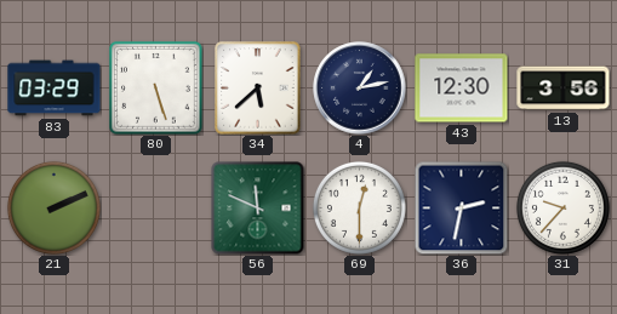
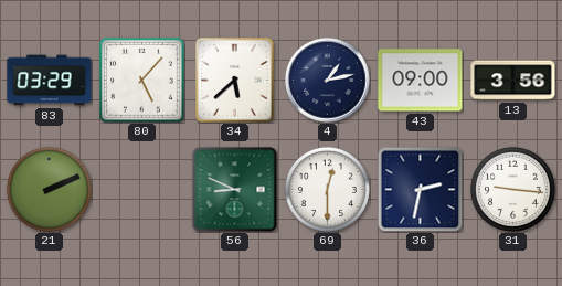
80: 5:27 -> 5:07 (142, 81)
43: 12:30 -> 09:00 (421, 81)
56: 11:49 -> 8:49 (235, 190)
31: 9:37 -> 9:16 (512, 189)
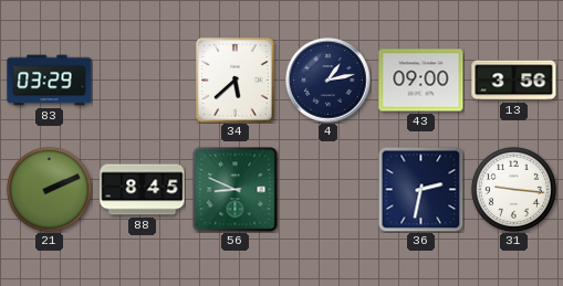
80: 5:07 -> none (142, 81)
88: none -> 8:45 (143, 190)
69: 12:30 -> none (327, 189)
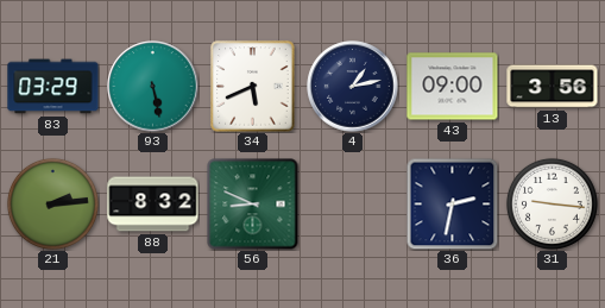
93: none -> 5:28 (153, 87)
34: 5:38 -> 5:41 (253, 87)
21: 2:11 -> 2:14 (52, 203)
88: 8:45 -> 8:32 (153, 205)
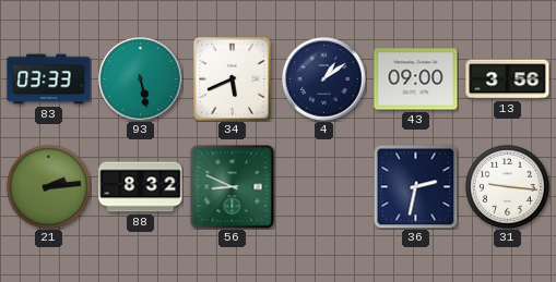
83: 03:29 -> 03:33 (49, 79)
4: 1:13 -> 1:09 (324, 79)
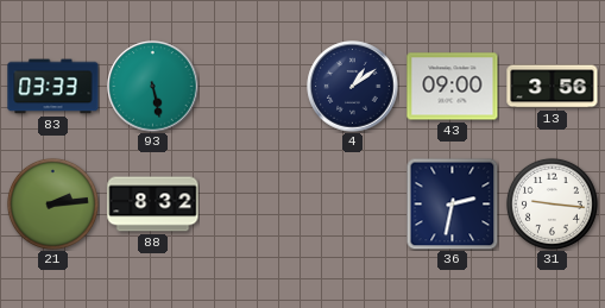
34: 5:41 -> none (233, 79)
56: 8:49 -> none (233, 187)
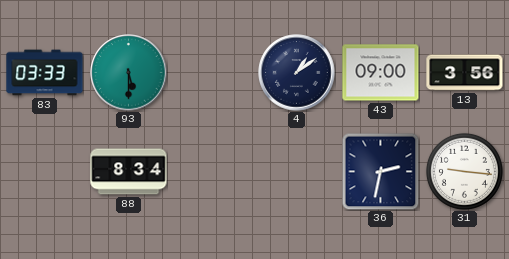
93: 5:28 -> 5:30 (129, 73)
21: 2:14 -> none (52, 203)
88: 8:32 -> 8:34 (129, 172)
